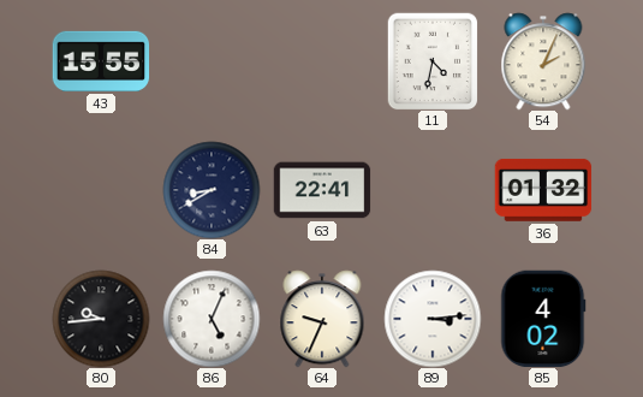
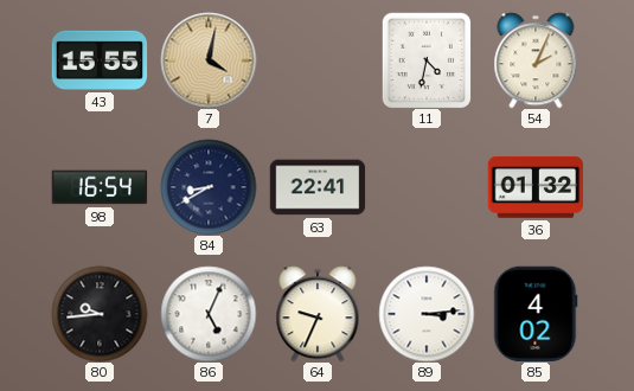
7: none -> 4:02 (209, 60)
98: none -> 16:54 (100, 187)
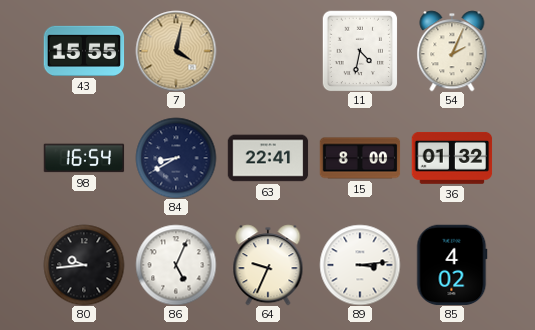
15: none -> 8:00 (360, 158)
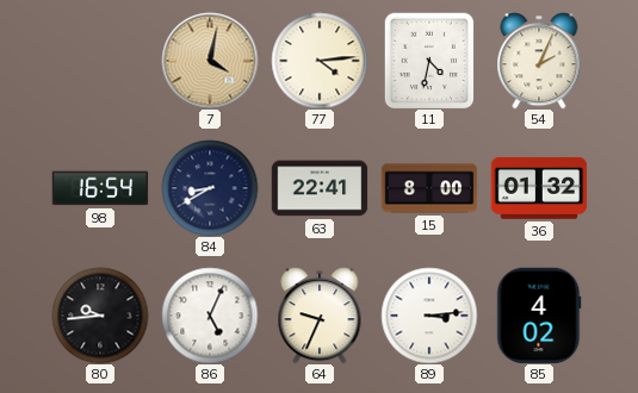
43: 15:55 -> none (84, 51)
77: none -> 4:14 (320, 61)
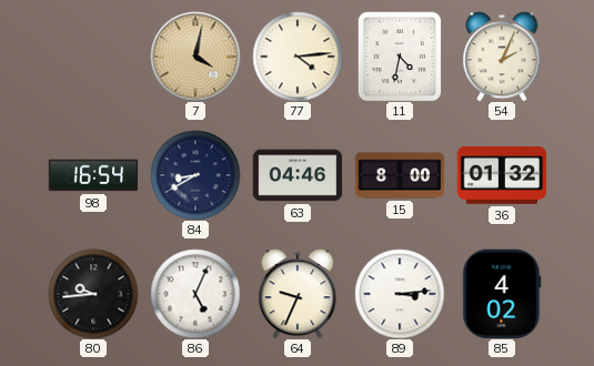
63: 22:41 -> 04:46 (298, 175)
